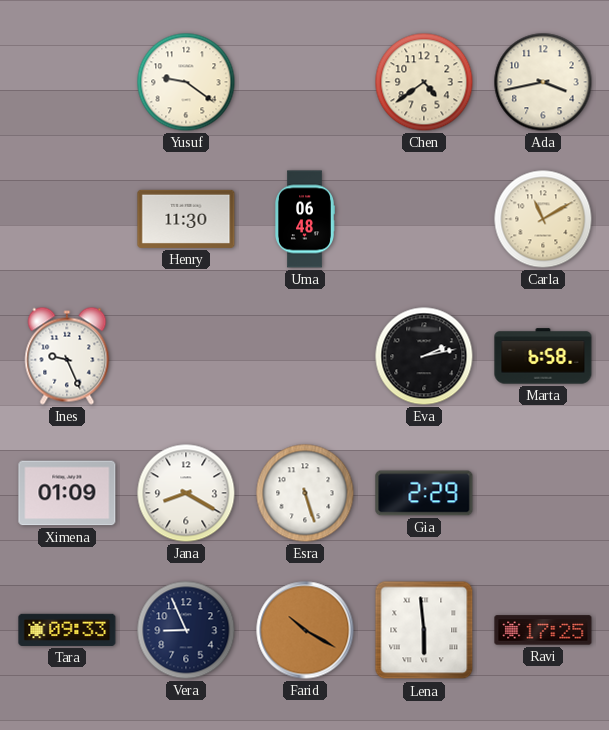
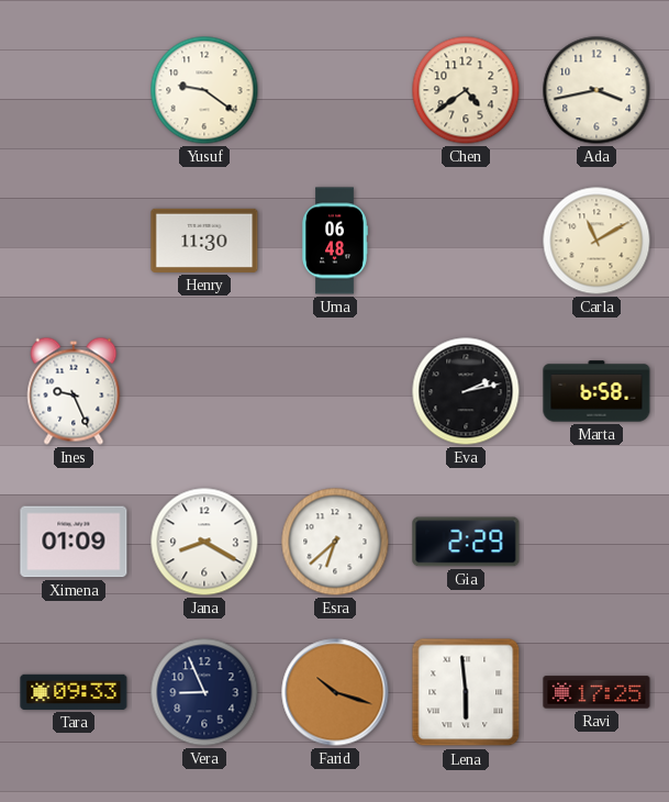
Esra: 5:27 -> 6:38 (335, 542)
Farid: 10:20 -> 10:18 (335, 692)
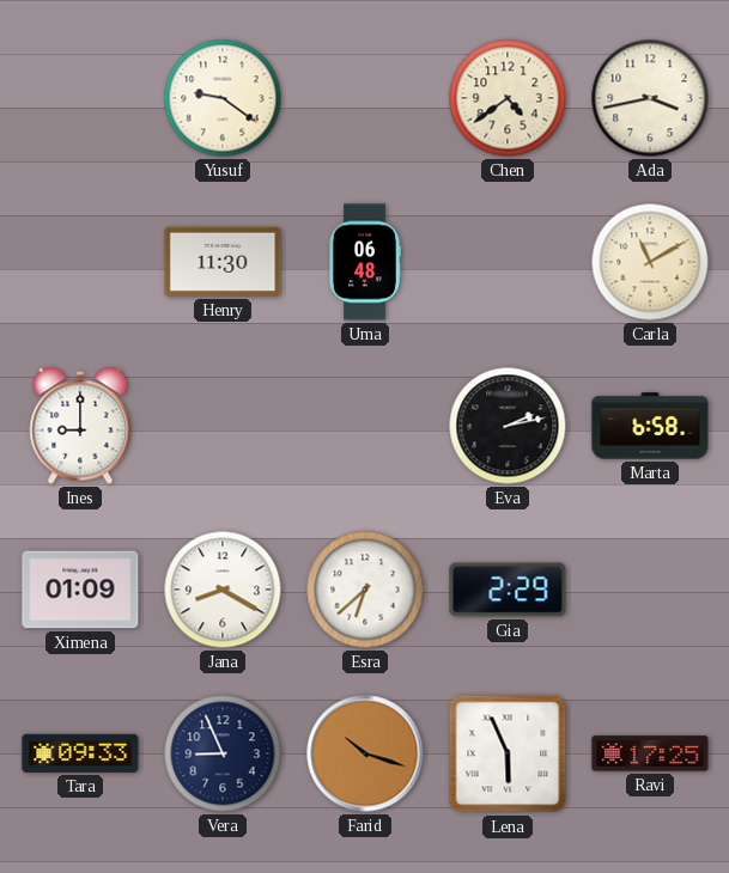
Ines: 9:26 -> 9:00 (80, 426)
Lena: 5:59 -> 5:56 (508, 753)
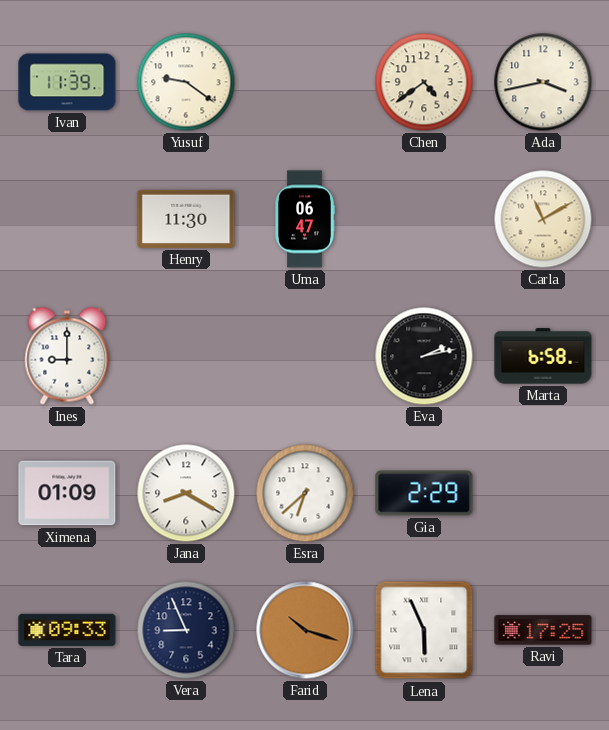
Ivan: none -> 11:39 (67, 82)
Uma: 06:48 -> 06:47 (305, 219)
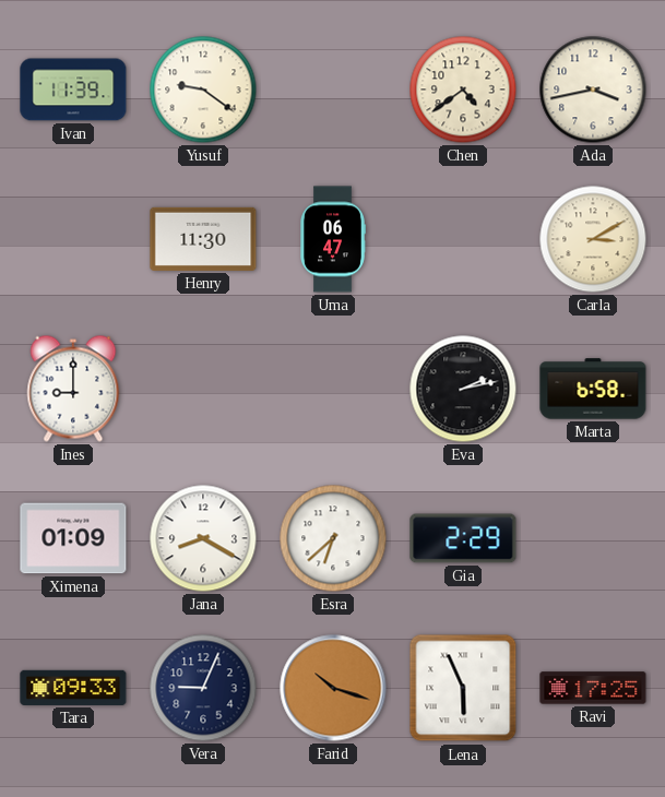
Carla: 11:10 -> 3:10 (593, 239)
Vera: 8:56 -> 9:04 (203, 688)
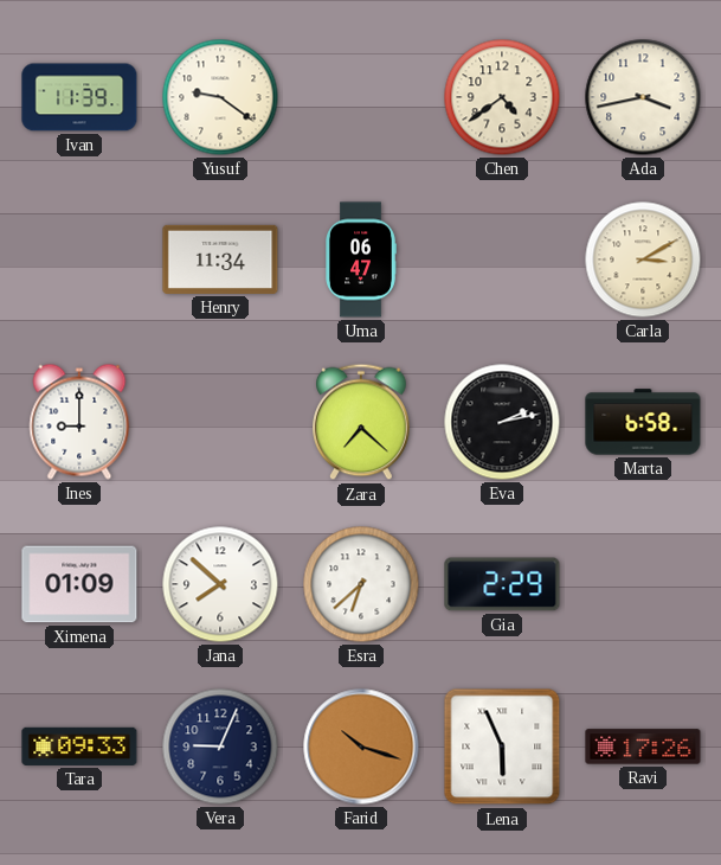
Henry: 11:30 -> 11:34 (220, 259)
Zara: none -> 7:22 (362, 422)
Jana: 8:20 -> 7:52 (220, 584)
Ravi: 17:25 -> 17:26 (643, 747)
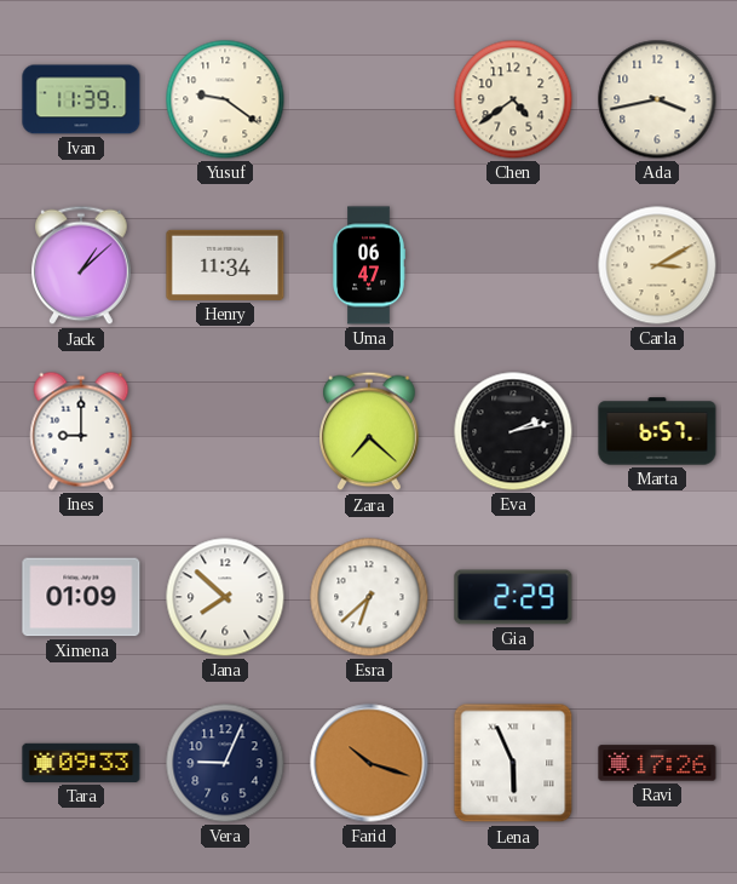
Jack: none -> 1:08 (82, 265)
Marta: 6:58 -> 6:57 (657, 431)
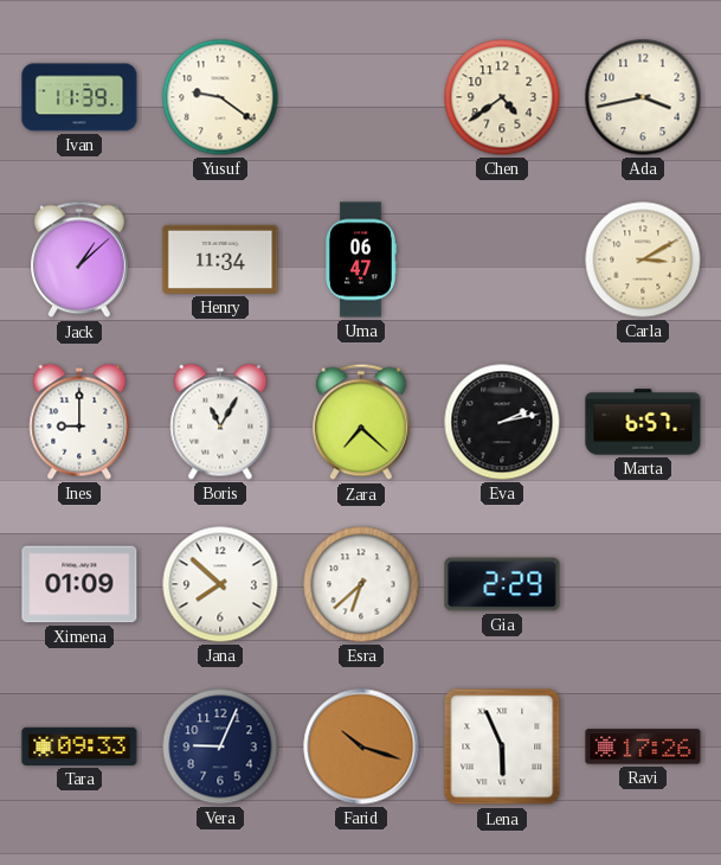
Boris: none -> 11:05 (220, 422)
